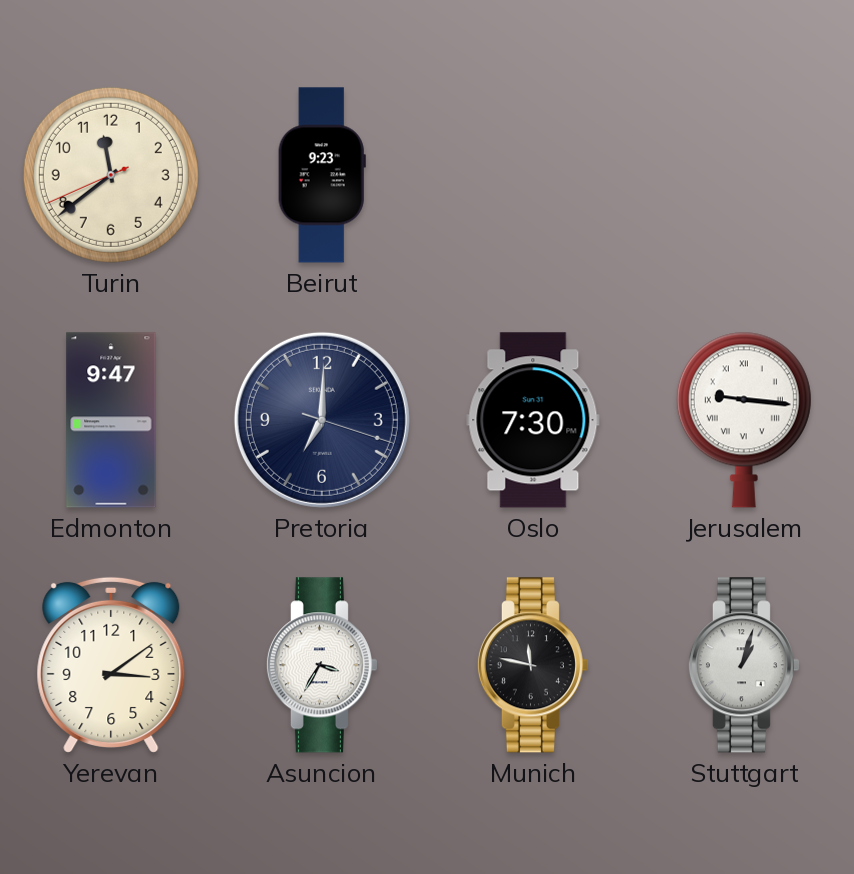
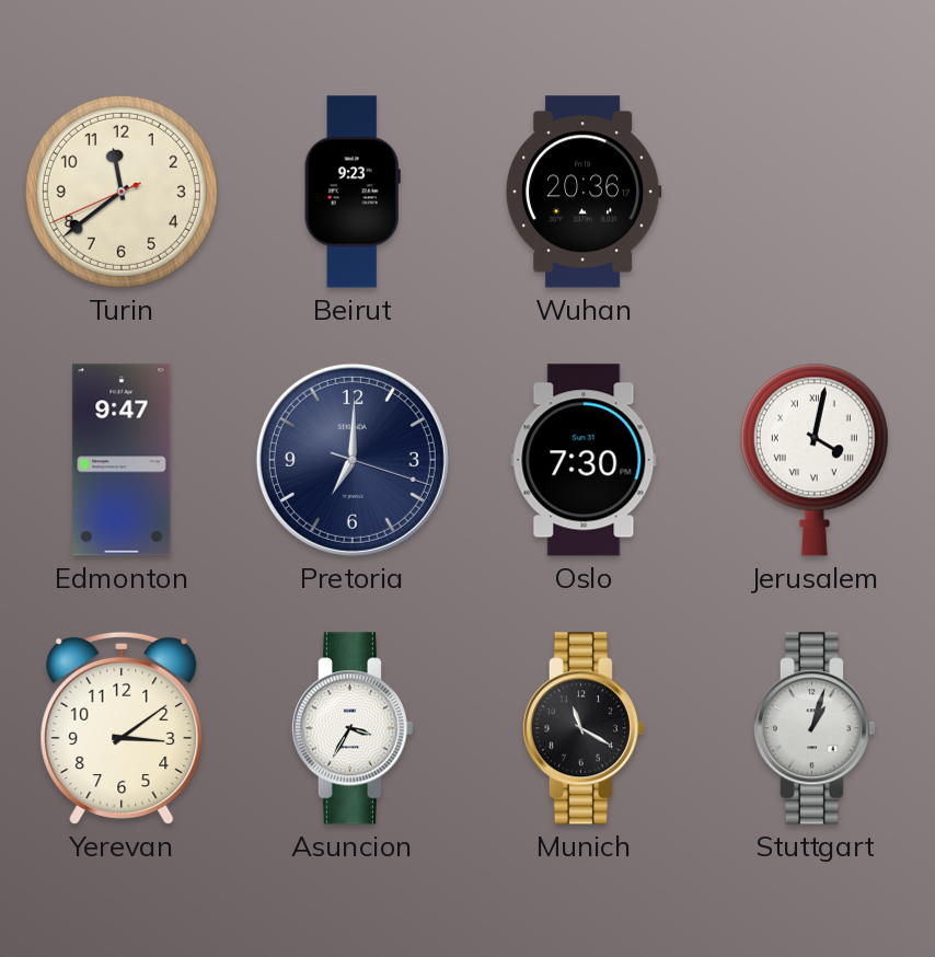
Wuhan: none -> 20:36 (584, 192)
Jerusalem: 9:16 -> 4:02 (815, 460)
Munich: 11:47 -> 11:20 (582, 728)
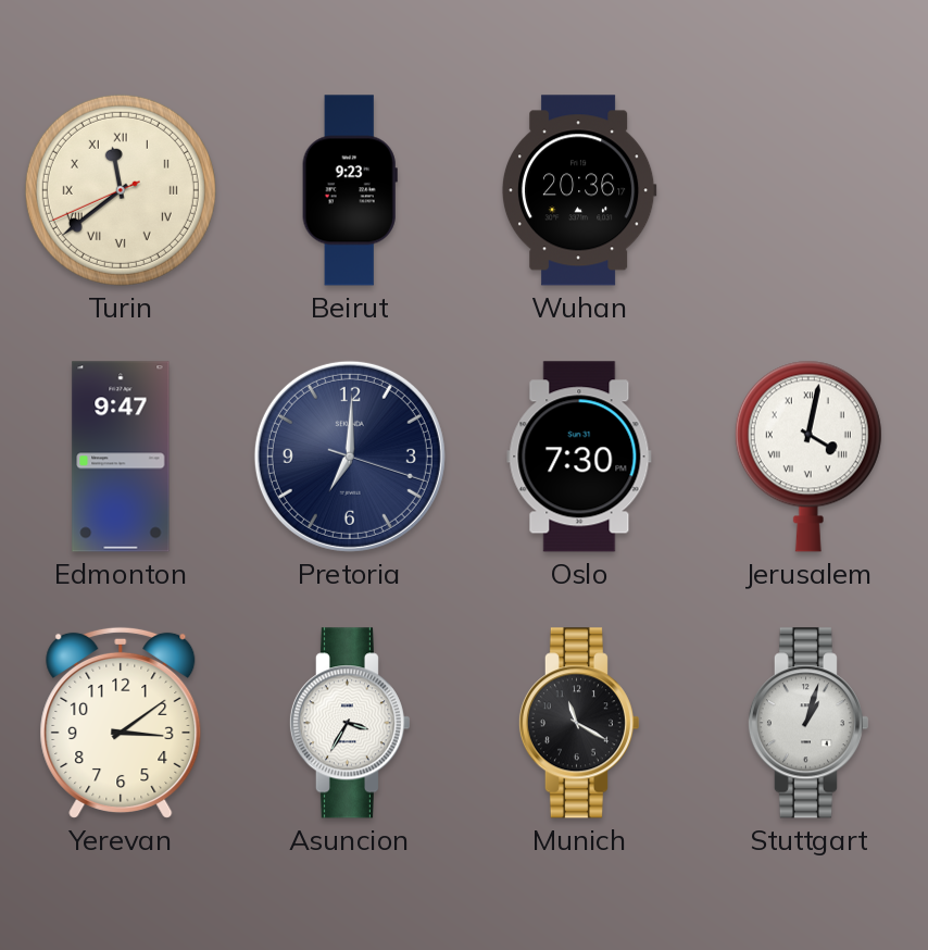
Turin numerals: Arabic -> Roman (121, 190)
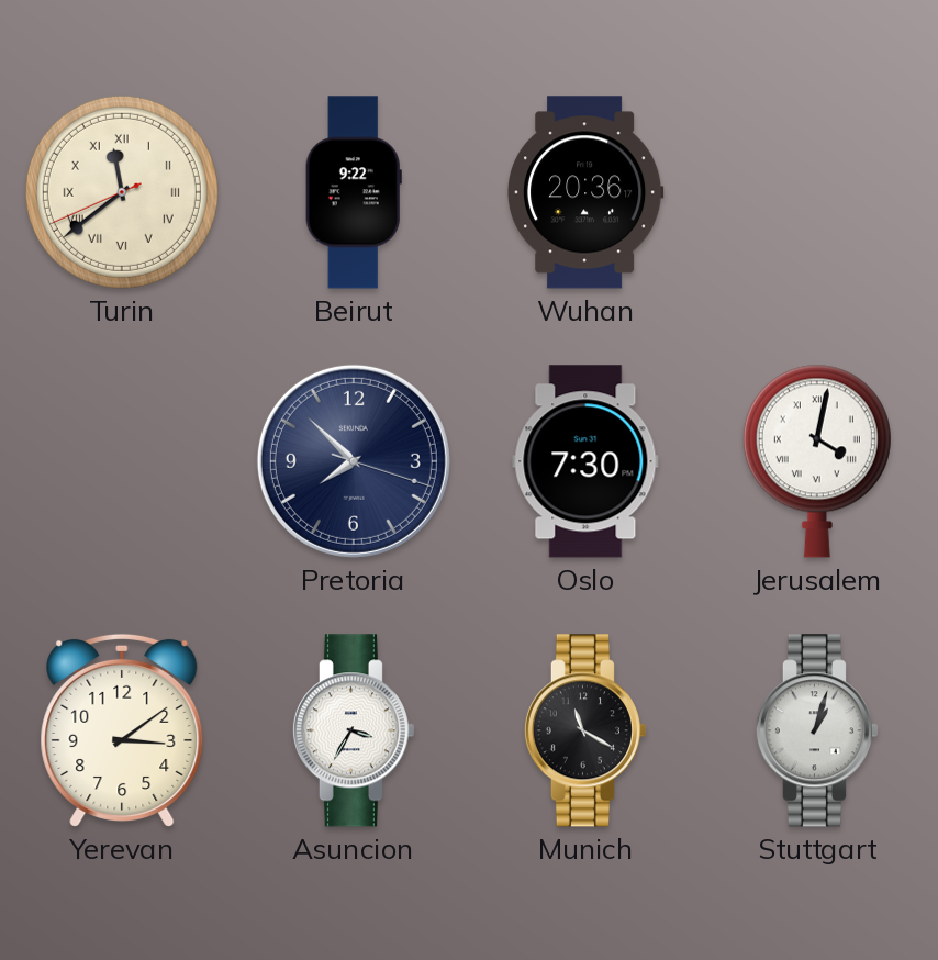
Beirut: 9:23 -> 9:22 (354, 192)
Edmonton: 9:47 -> none (121, 457)
Pretoria: 7:00 -> 7:52 (354, 461)
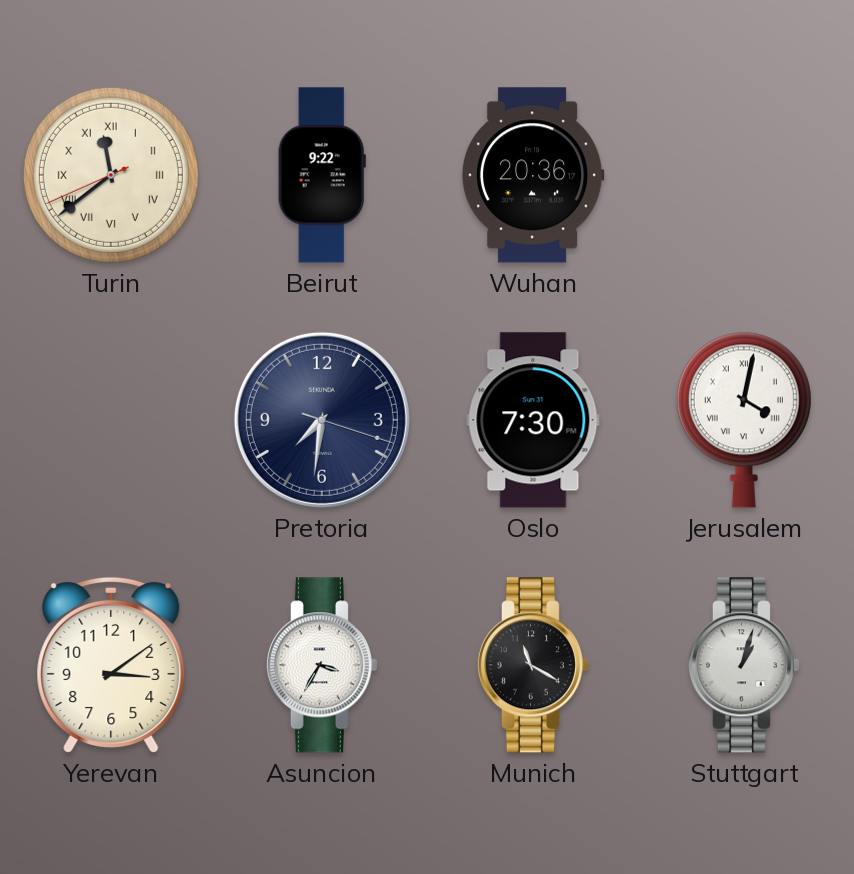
Pretoria: 7:52 -> 7:31 (322, 420)
